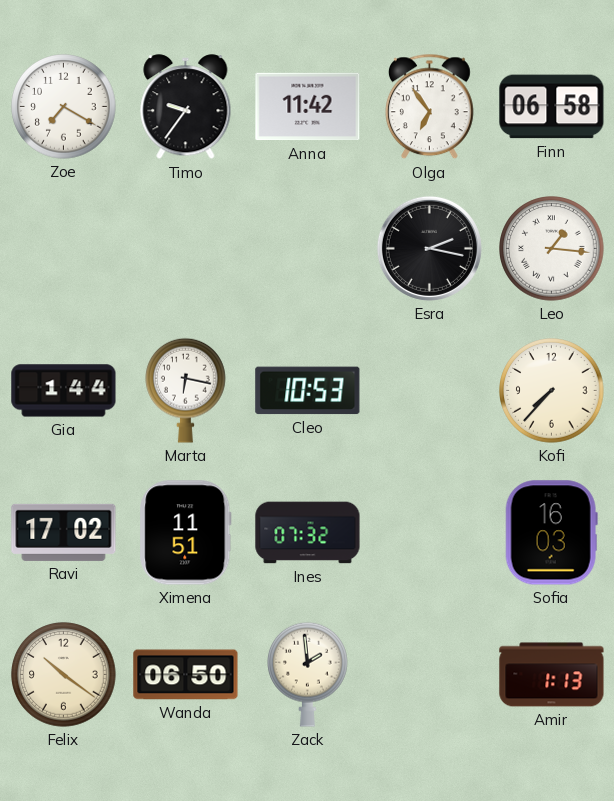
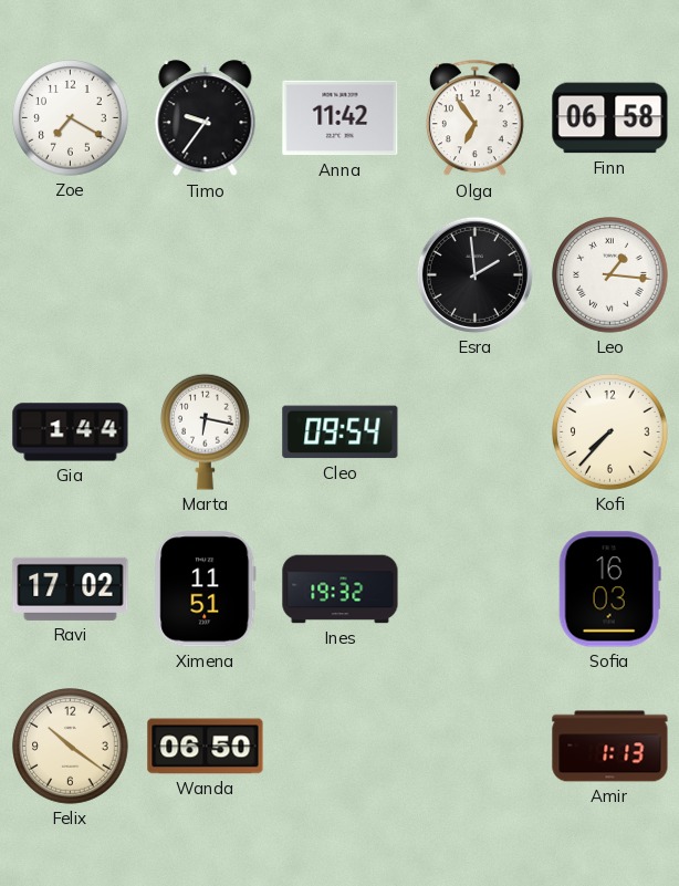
Esra: 2:17 -> 1:59 (474, 274)
Cleo: 10:53 -> 09:54 (341, 432)
Ines: 07:32 -> 19:32 (341, 590)
Zack: 1:59 -> none (308, 674)
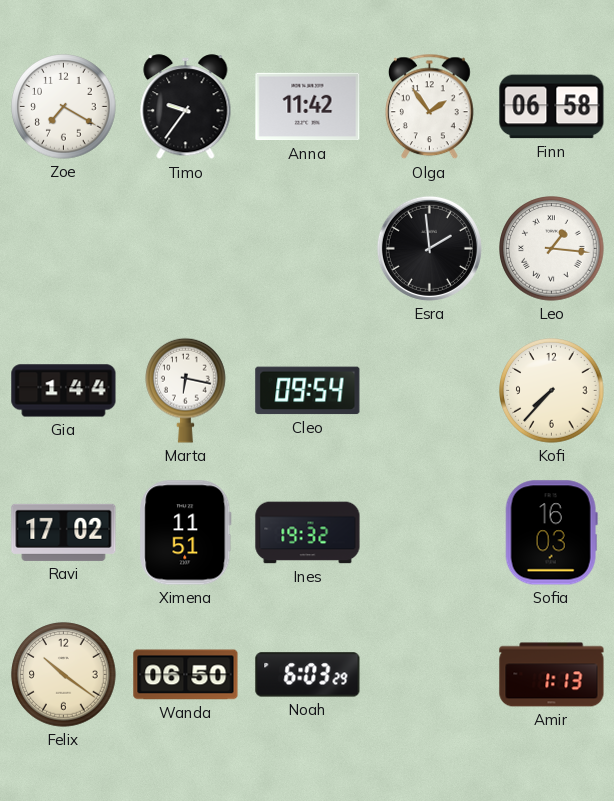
Olga: 6:54 -> 1:54 (429, 107)
Noah: none -> 6:03 (308, 675)
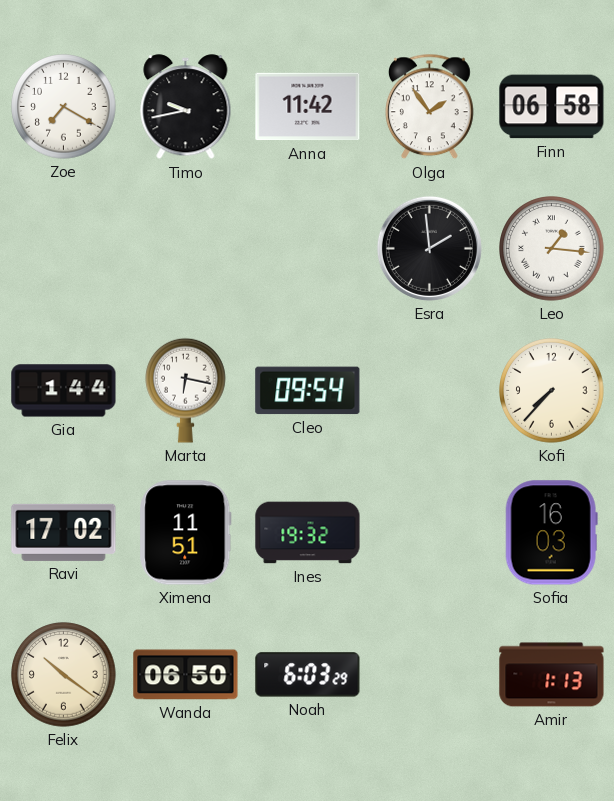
Timo: 9:36 -> 9:43 (186, 107)
